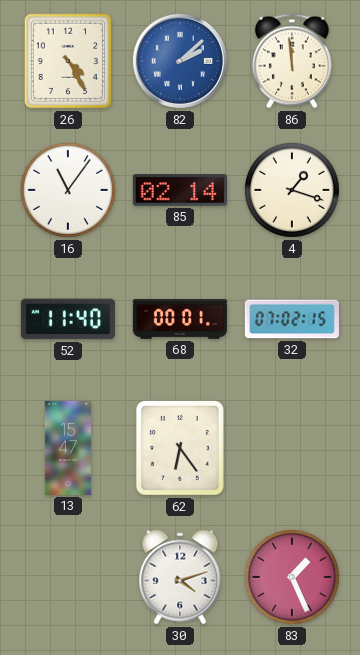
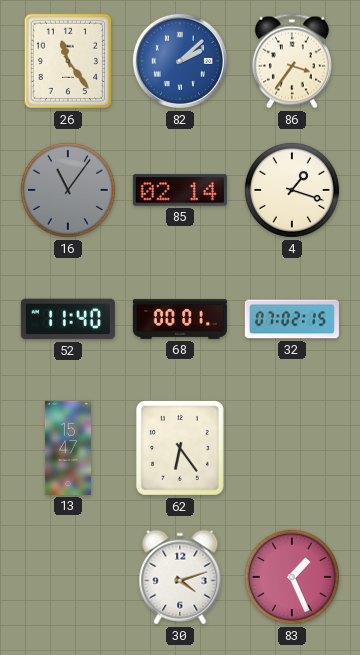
26: 4:25 -> 11:24 (68, 61)
86: 11:59 -> 3:36 (292, 61)
16 dial: white -> grey (68, 190)
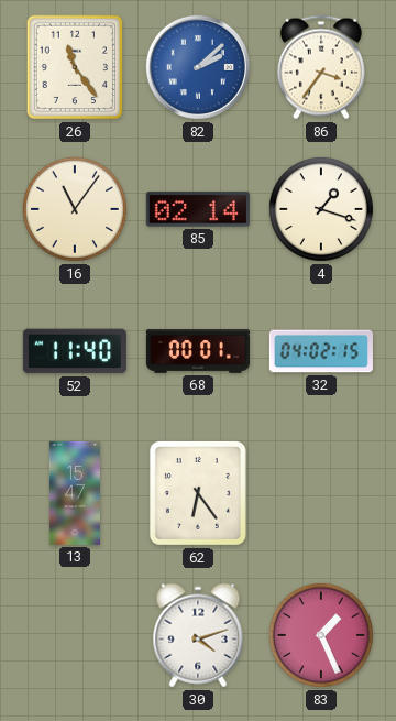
16 dial: grey -> cream (75, 209)
32: 07:02 -> 04:02 (321, 351)
